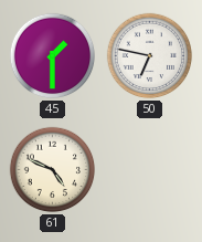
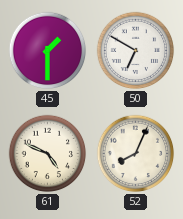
50: 6:47 -> 6:50 (136, 51)
52: none -> 8:04 (136, 154)
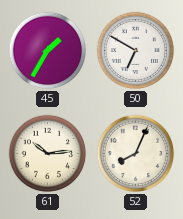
45: 1:30 -> 1:35 (48, 51)
61: 4:49 -> 10:14 (48, 154)
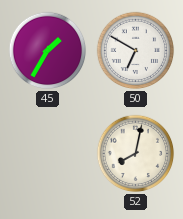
61: 10:14 -> none (48, 154)
52: 8:04 -> 8:02 (136, 154)
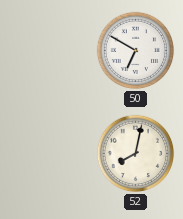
45: 1:35 -> none (48, 51)
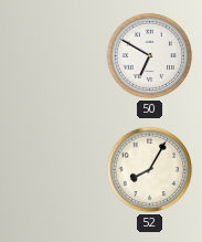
52: 8:02 -> 8:05 (150, 170)
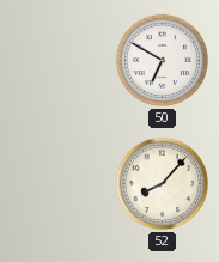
52: 8:05 -> 8:07 (163, 184)
